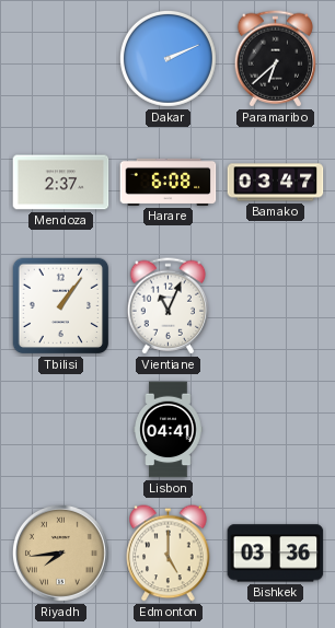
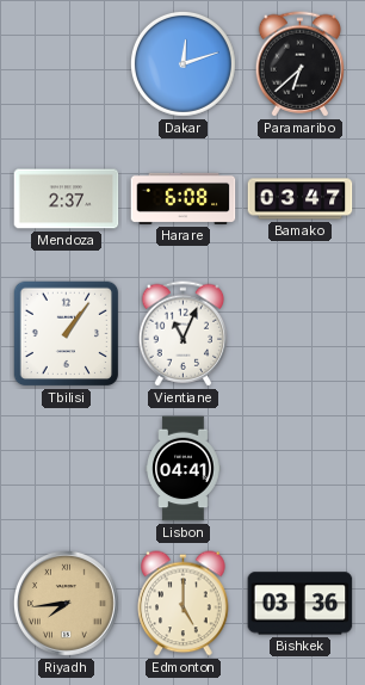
Dakar: 2:11 -> 12:12 (182, 63)
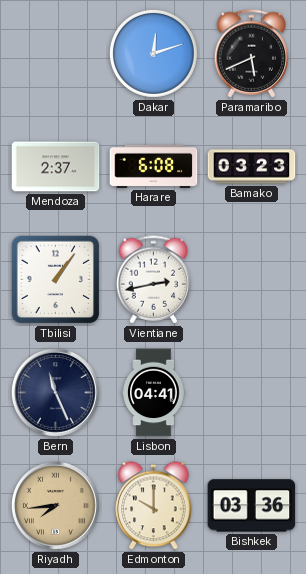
Paramaribo: 6:38 -> 5:41 (252, 54)
Bamako: 03:47 -> 03:23 (252, 167)
Vientiane: 11:04 -> 2:43 (154, 280)
Bern: none -> 11:26 (55, 392)
Edmonton: 5:00 -> 10:00 (154, 506)
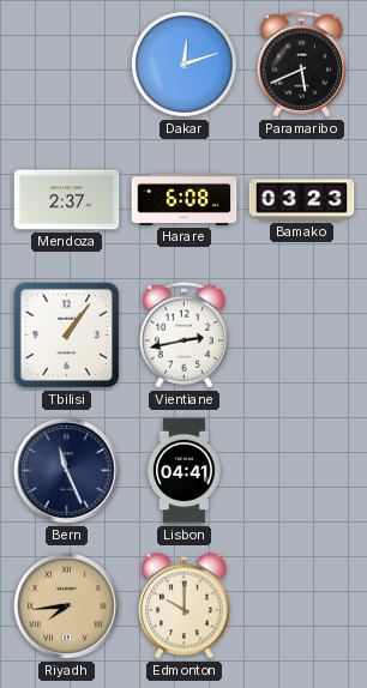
Bishkek: 03:36 -> none (252, 506)
